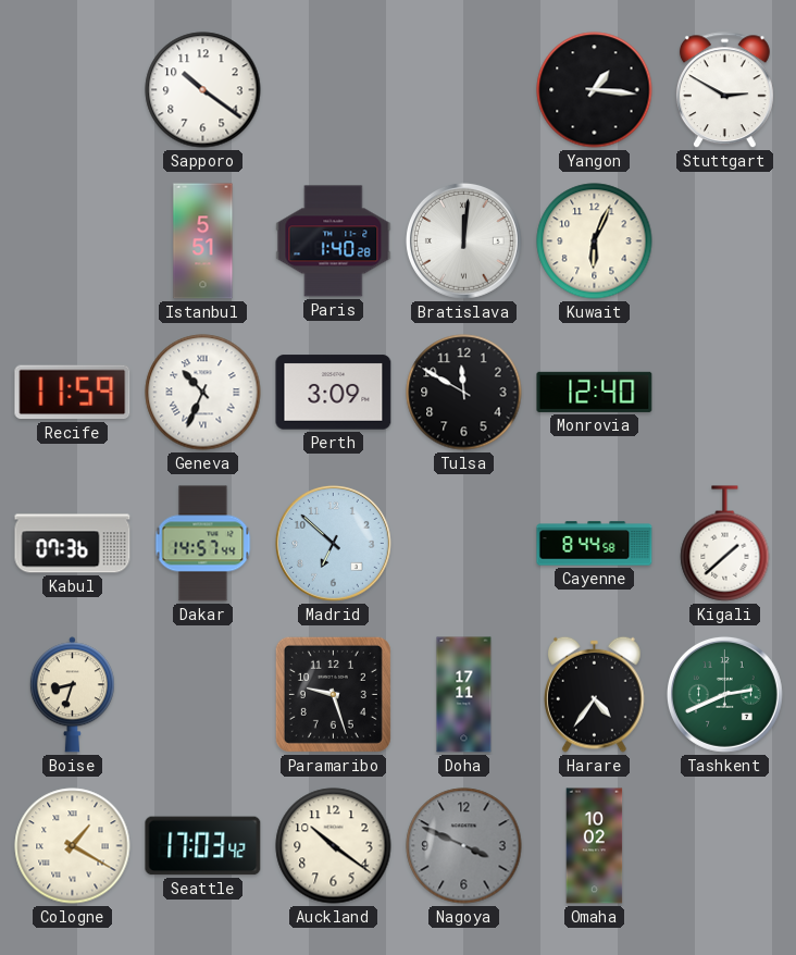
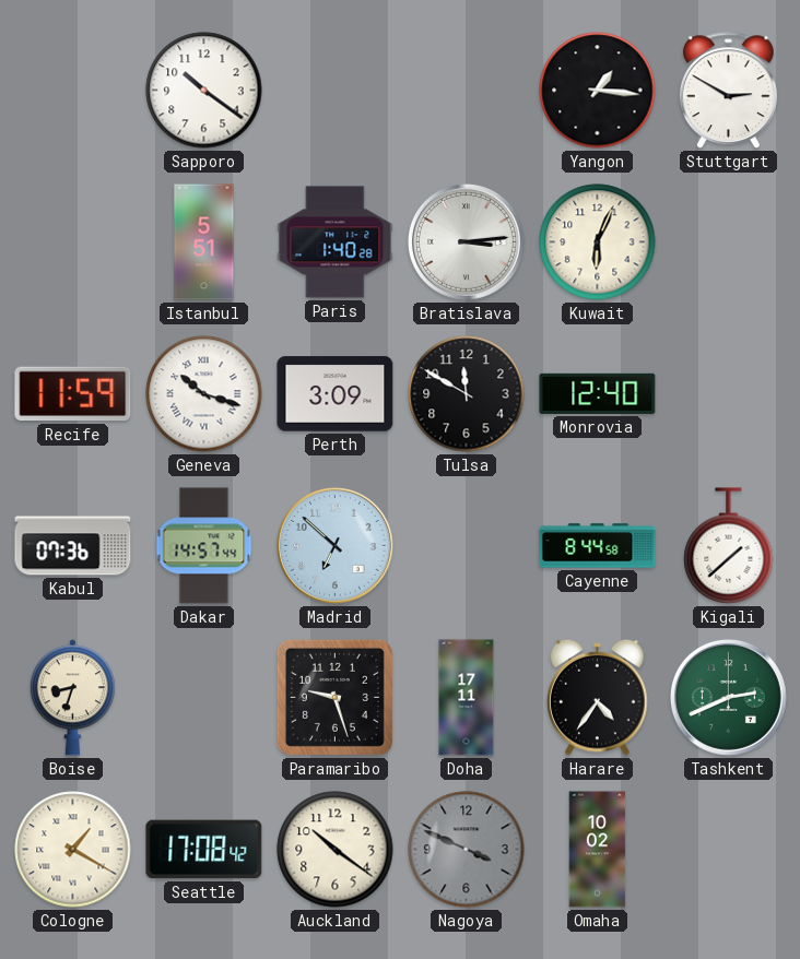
Bratislava: 12:01 -> 3:14 (466, 241)
Geneva: 10:34 -> 10:18 (204, 394)
Seattle: 17:03 -> 17:08 (204, 850)
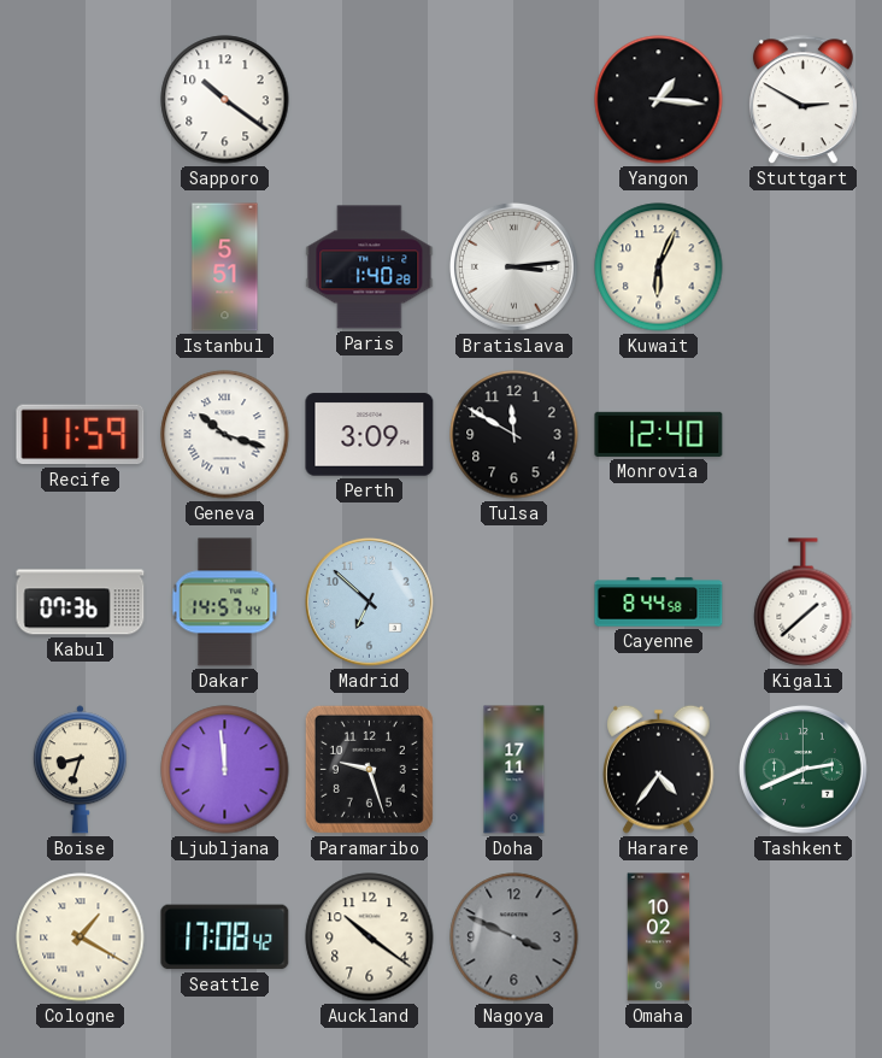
Ljubljana: none -> 11:59 (225, 770)
